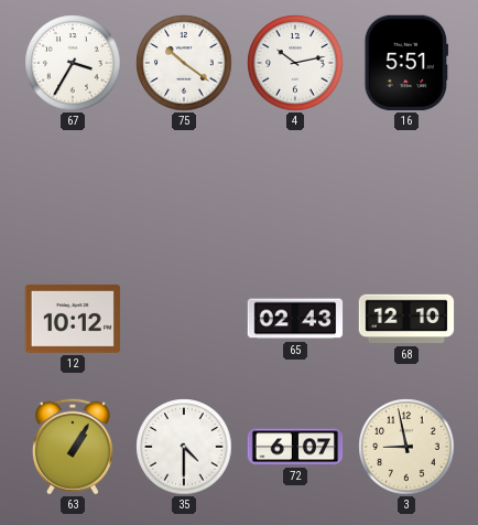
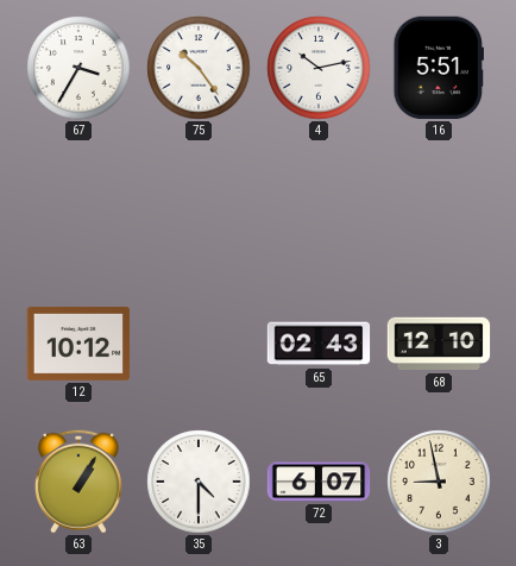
75: 10:21 -> 10:24 (199, 68)
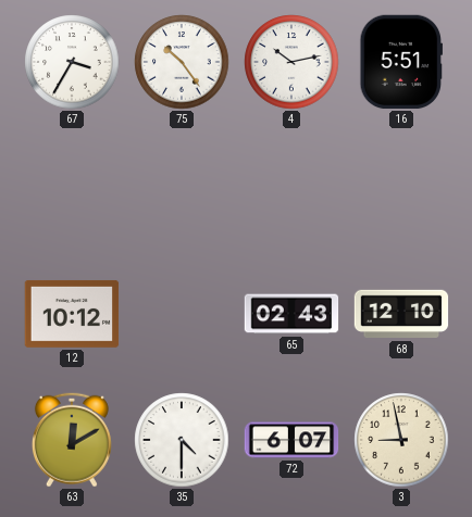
63: 1:05 -> 12:10 (72, 440)
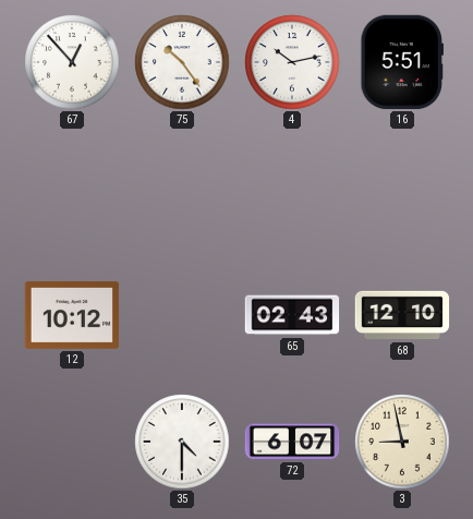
67: 3:35 -> 12:53 (72, 62)
63: 12:10 -> none (72, 440)
